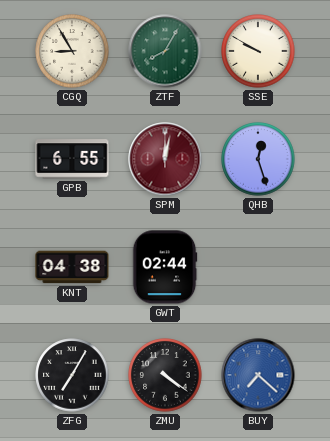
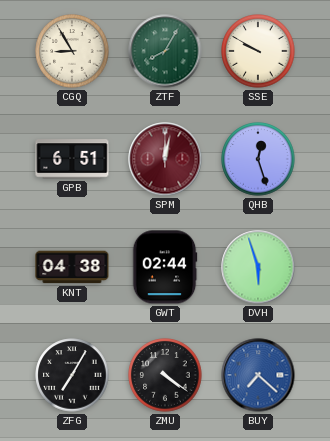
GPB: 6:55 -> 6:51 (72, 159)
DVH: none -> 5:57 (258, 267)
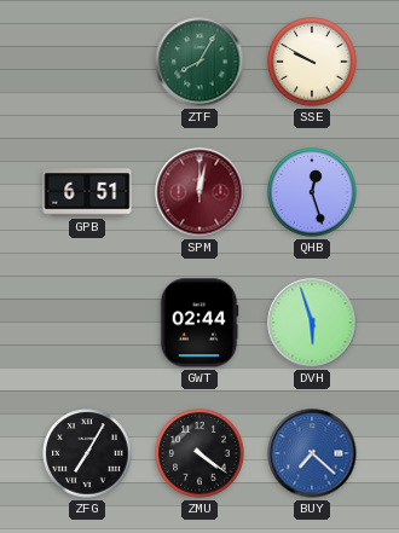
CGQ: 8:55 -> none (72, 51)
KNT: 04:38 -> none (72, 267)
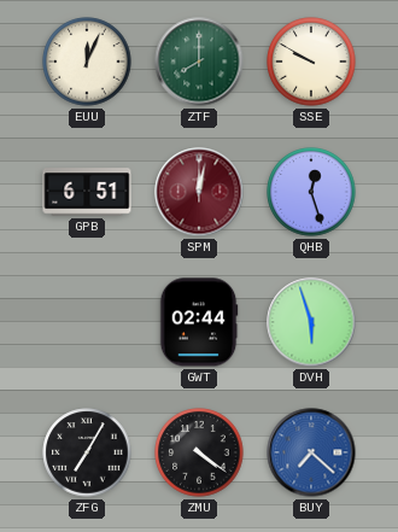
EUU: none -> 12:04 (87, 62)
ZTF: 8:05 -> 8:00 (199, 62)
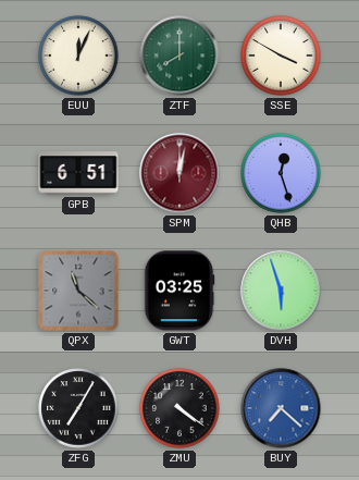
SSE: 9:50 -> 3:50 (281, 56)
QPX: none -> 11:22 (78, 291)
GWT: 02:44 -> 03:25 (179, 291)
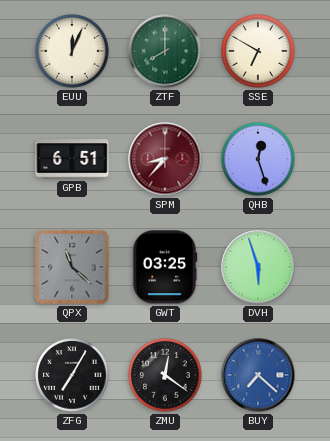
SSE: 3:50 -> 6:50 (258, 51)
SPM: 12:02 -> 8:37 (165, 159)
ZMU: 4:21 -> 12:21 (165, 375)
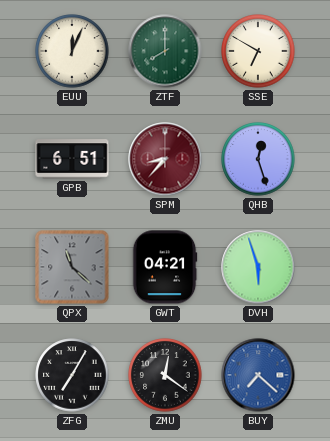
GWT: 03:25 -> 04:21 (165, 267)
